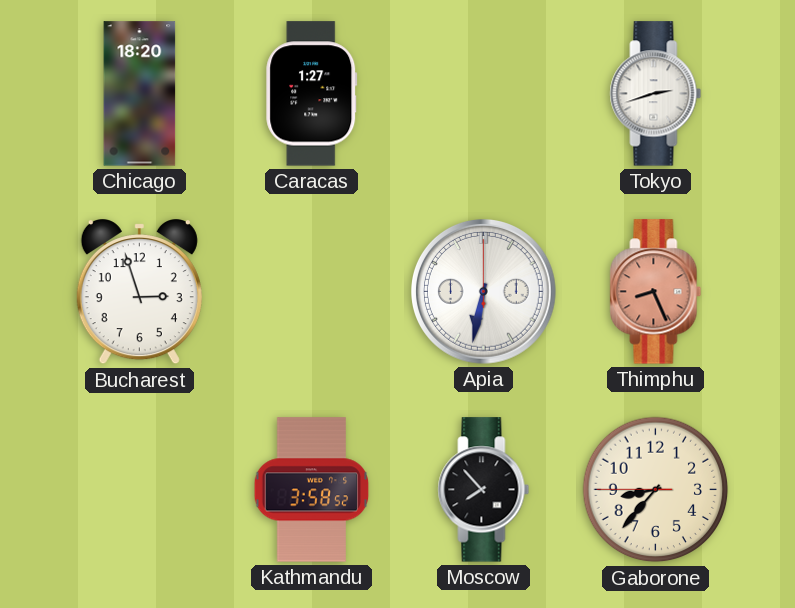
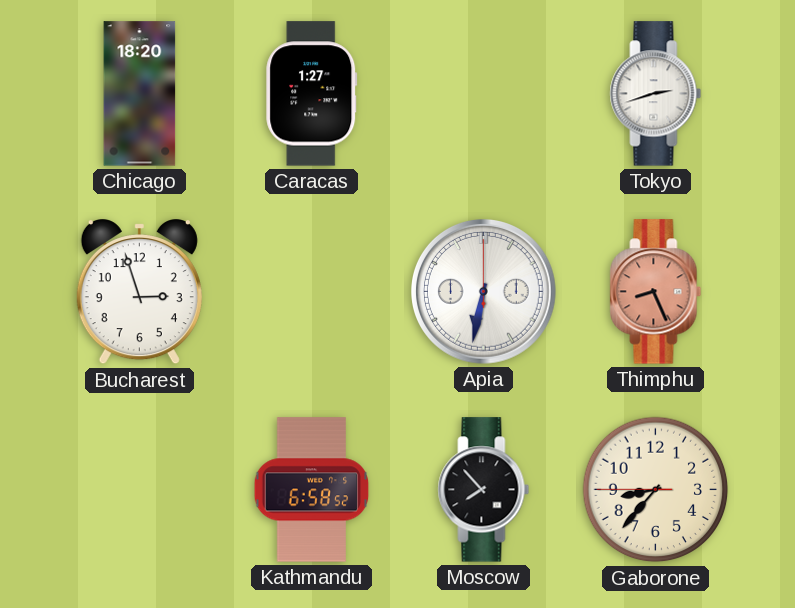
Kathmandu: 3:58 -> 6:58 (312, 490)
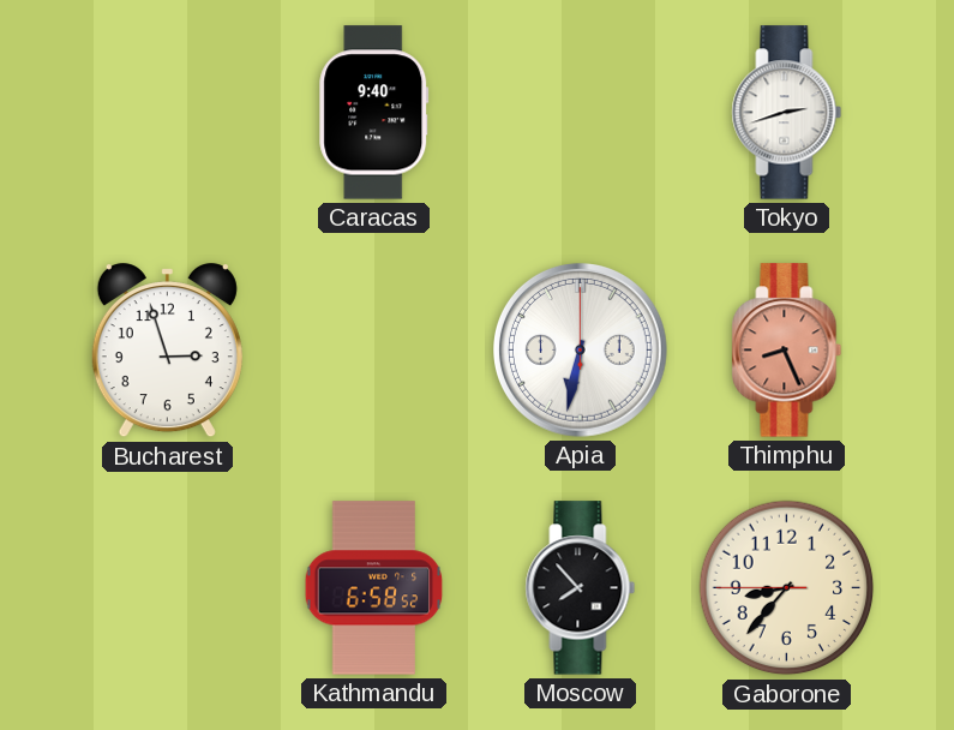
Chicago: 18:20 -> none (140, 94)
Caracas: 1:27 -> 9:40 (374, 113)
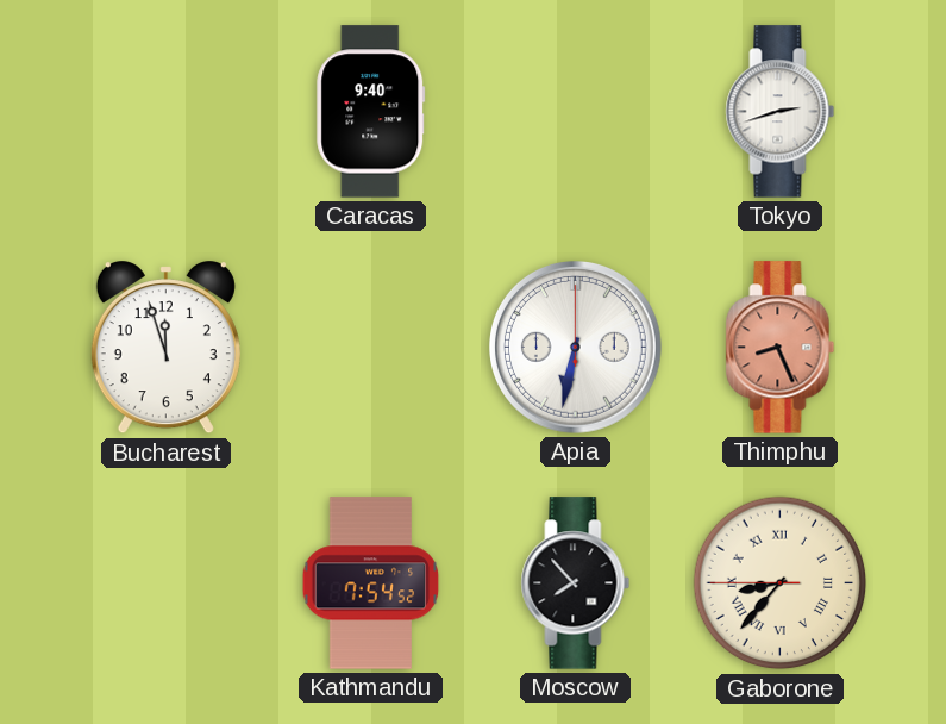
Bucharest: 2:57 -> 11:57 (165, 348)
Kathmandu: 6:58 -> 7:54 (371, 583)
Gaborone numerals: Arabic -> Roman (781, 583)
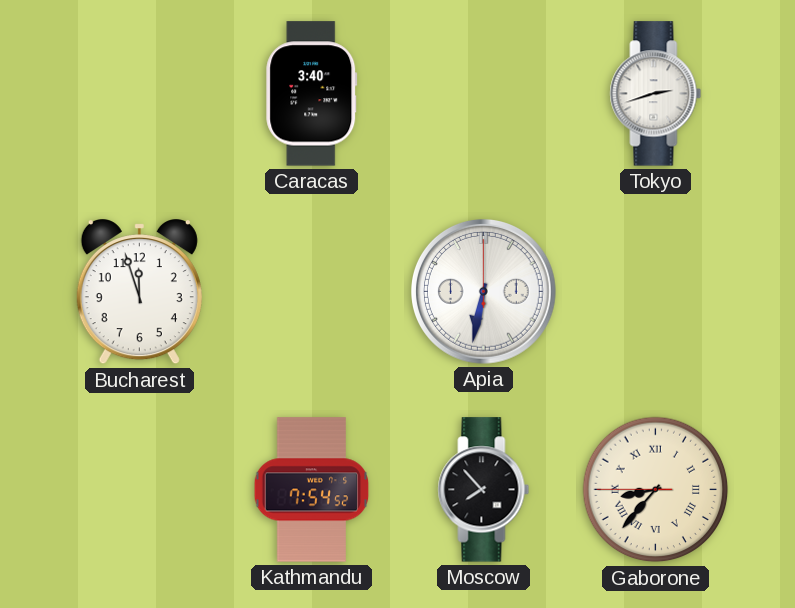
Caracas: 9:40 -> 3:40 (312, 94)
Thimphu: 8:26 -> none (781, 348)
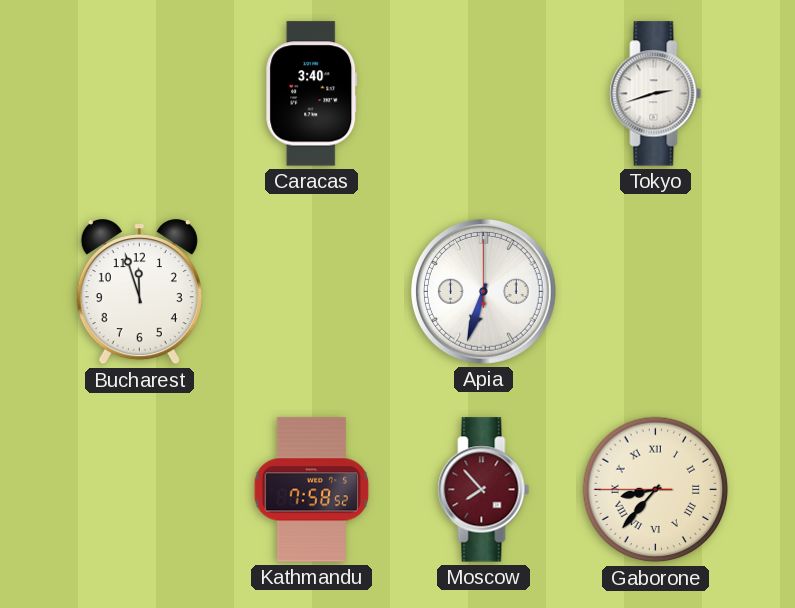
Apia: 6:32 -> 6:33 (484, 292)
Kathmandu: 7:54 -> 7:58 (312, 490)
Moscow dial: black -> burgundy (484, 490)
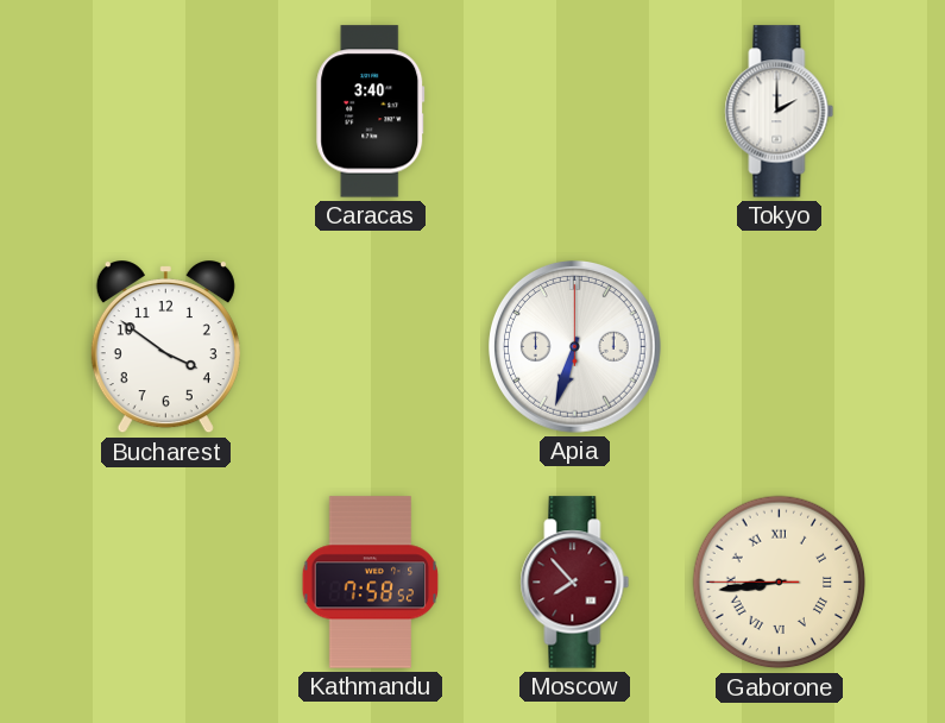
Tokyo: 2:42 -> 2:00 (780, 112)
Bucharest: 11:57 -> 3:51 (165, 347)
Gaborone: 8:36 -> 8:43 (780, 583)
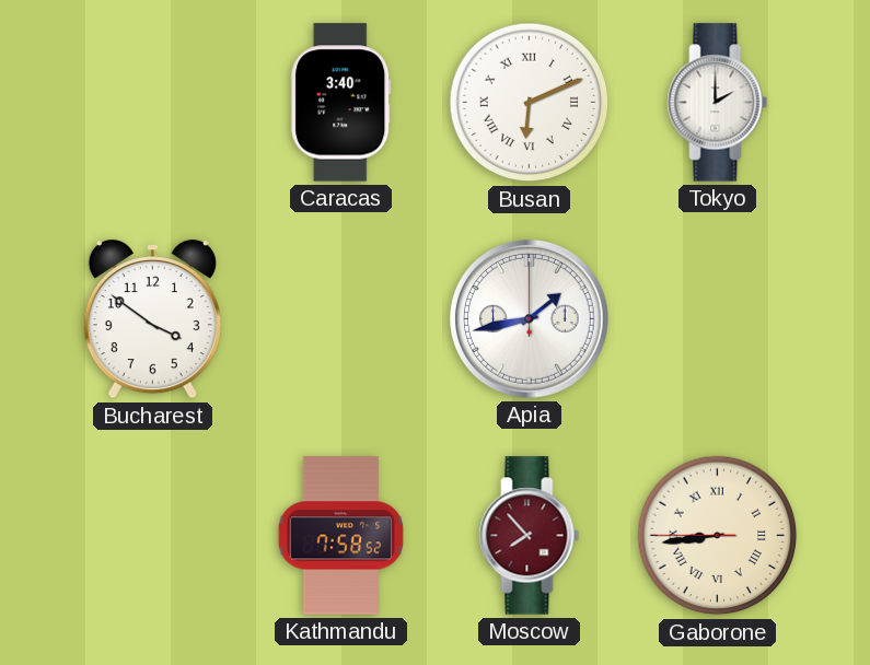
Busan: none -> 6:11 (530, 103)
Apia: 6:33 -> 1:43 (530, 319)
